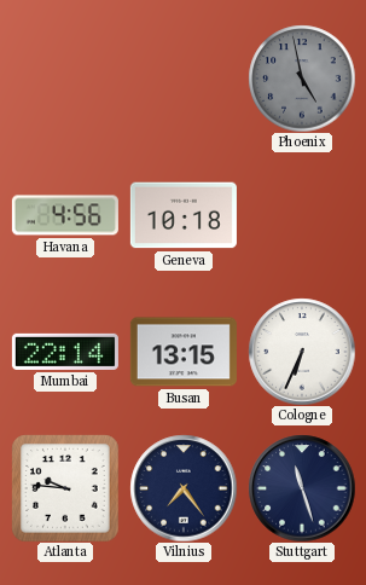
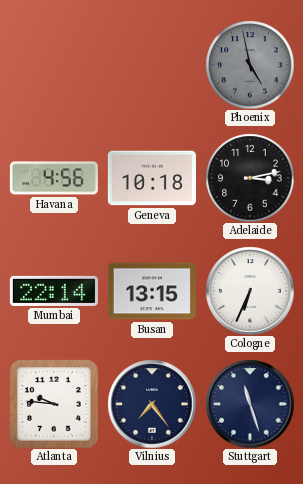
Adelaide: none -> 3:13 (250, 178)
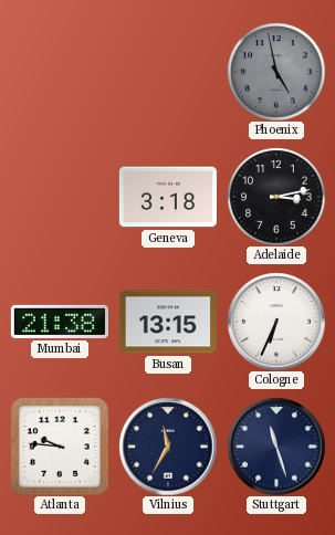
Havana: 4:56 -> none (54, 178)
Geneva: 10:18 -> 3:18 (168, 197)
Mumbai: 22:14 -> 21:38 (60, 322)
Vilnius: 7:24 -> 11:35 (168, 447)
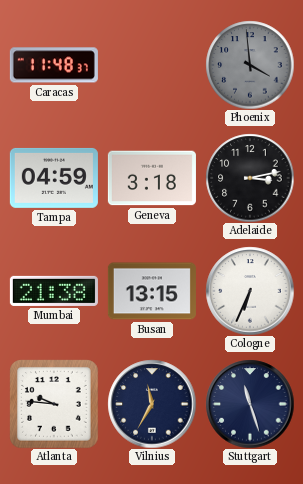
Caracas: none -> 11:48 (54, 65)
Phoenix: 4:58 -> 3:59 (250, 65)
Tampa: none -> 04:59 (54, 178)
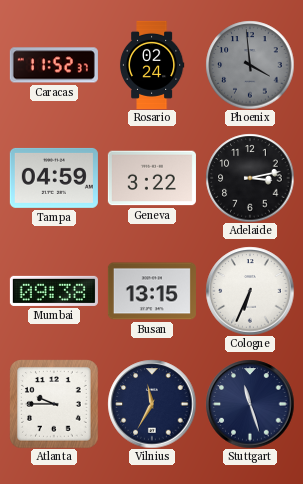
Caracas: 11:48 -> 11:52 (54, 65)
Rosario: none -> 02:24 (152, 65)
Geneva: 3:18 -> 3:22 (152, 178)
Mumbai: 21:38 -> 09:38 (54, 291)
Atlanta: 9:46 -> 9:45 (54, 404)
